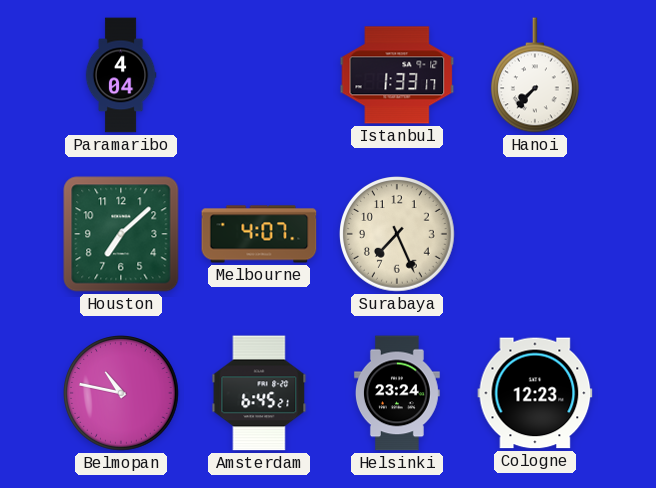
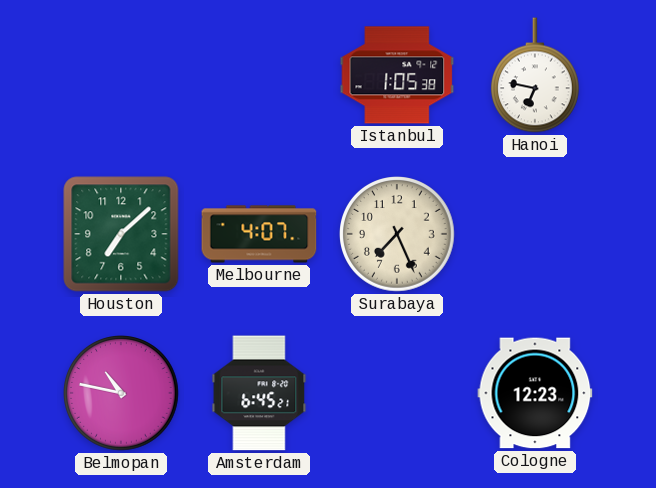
Paramaribo: 4:04 -> none (121, 75)
Istanbul: 1:33 -> 1:05 (397, 75)
Hanoi: 7:37 -> 6:47 (535, 75)
Helsinki: 23:24 -> none (397, 393)
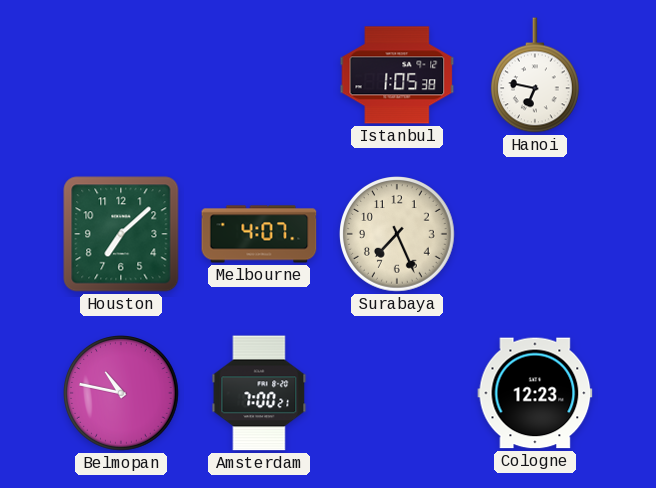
Amsterdam: 6:45 -> 7:00 (259, 393)
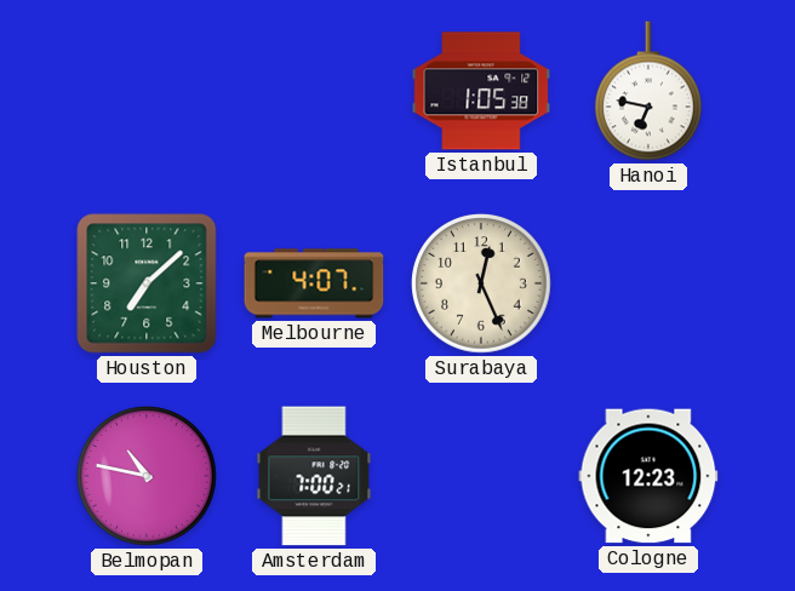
Surabaya: 7:26 -> 12:26 (482, 285)
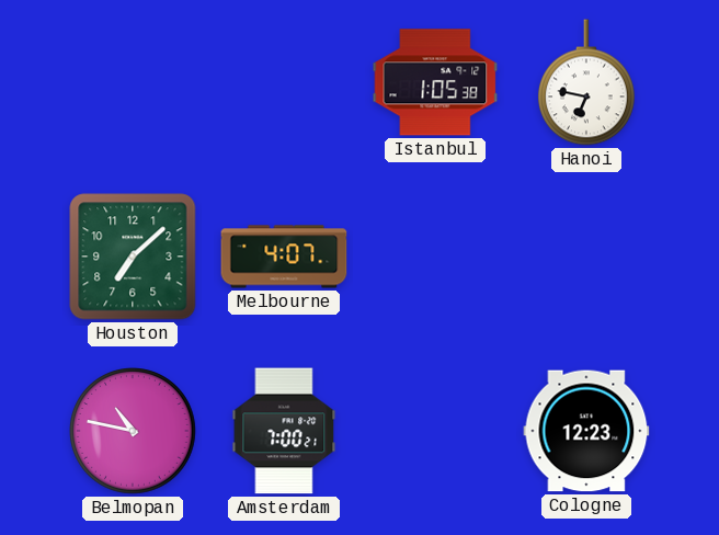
Surabaya: 12:26 -> none (482, 285)
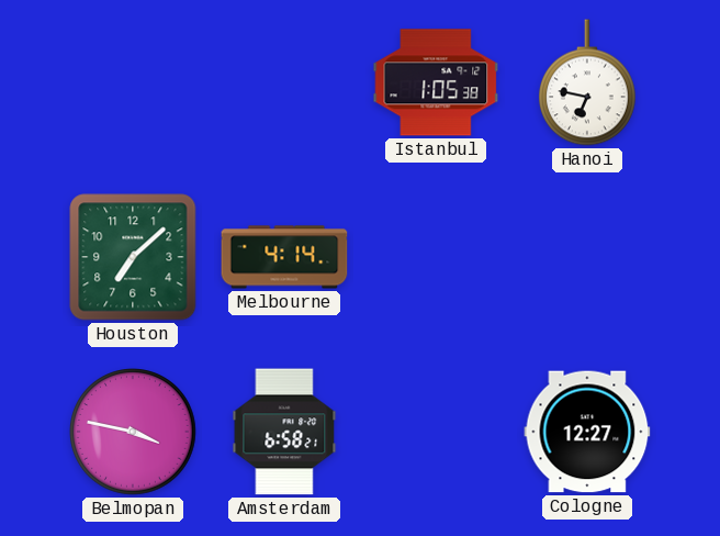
Melbourne: 4:07 -> 4:14 (284, 257)
Belmopan: 10:47 -> 3:47 (134, 433)
Amsterdam: 7:00 -> 6:58 (284, 432)
Cologne: 12:23 -> 12:27 (587, 432)
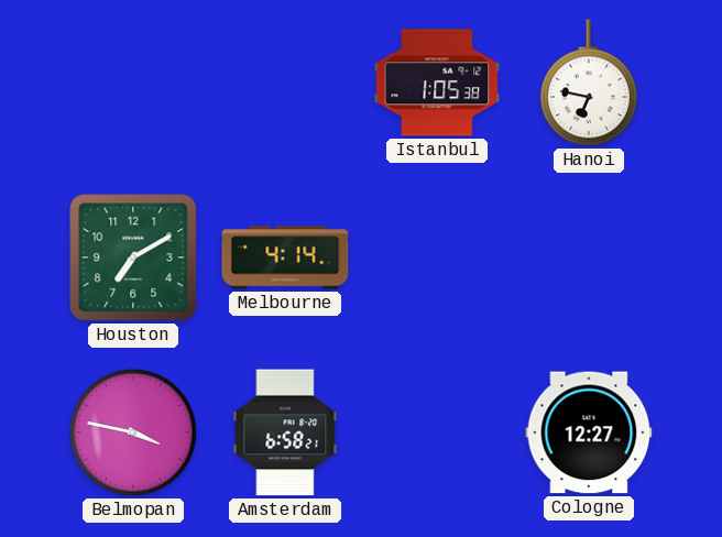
Houston: 7:08 -> 7:10 (133, 257)
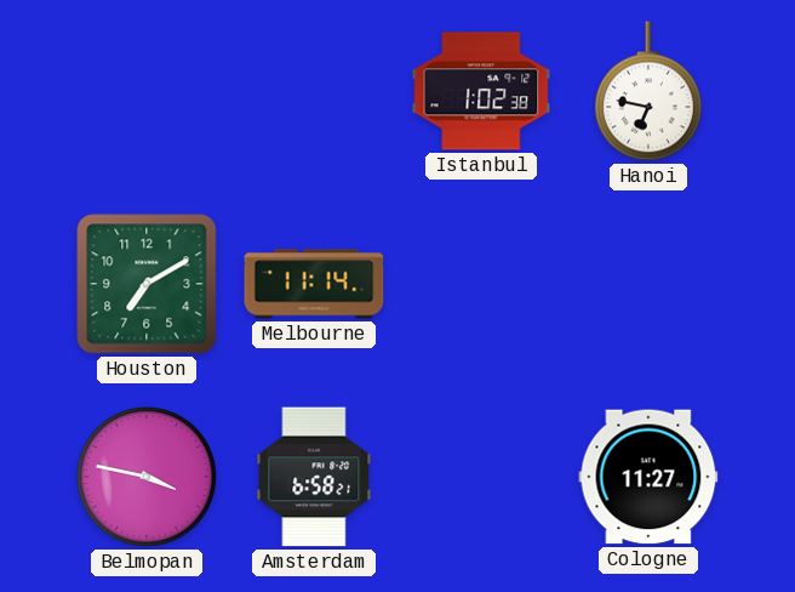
Istanbul: 1:05 -> 1:02 (481, 91)
Melbourne: 4:14 -> 11:14 (314, 284)
Cologne: 12:27 -> 11:27 (648, 477)
